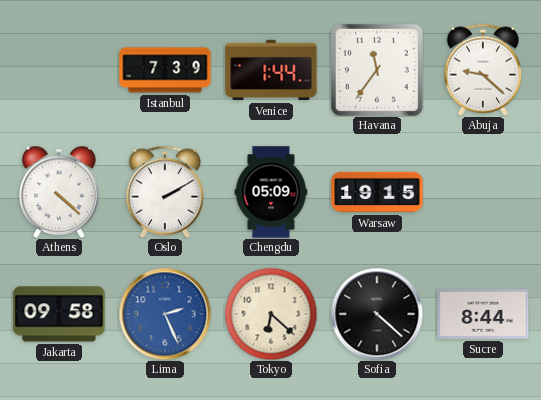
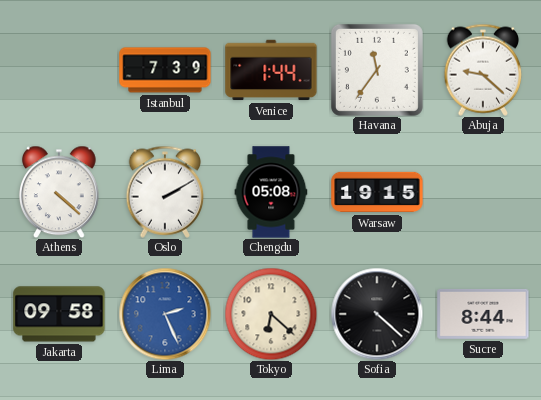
Chengdu: 05:09 -> 05:08 (271, 192)
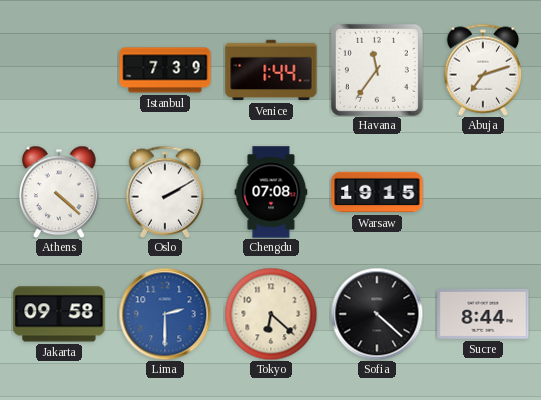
Abuja: 9:22 -> 7:12 (483, 70)
Chengdu: 05:08 -> 07:08 (271, 192)
Lima: 2:26 -> 2:30 (165, 314)
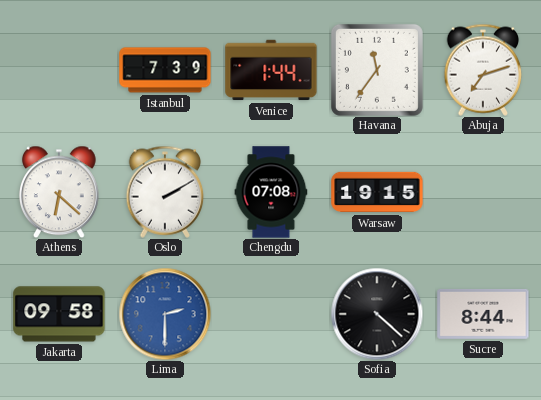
Athens: 4:22 -> 6:22 (60, 192)
Tokyo: 6:22 -> none (271, 314)
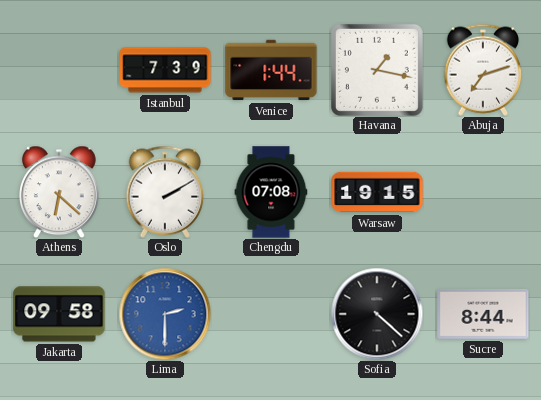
Havana: 11:36 -> 1:17 (377, 70)
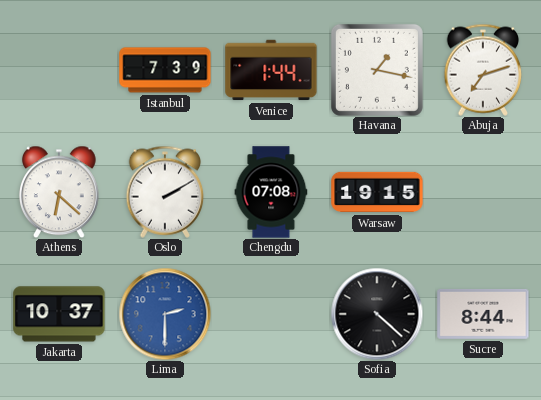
Jakarta: 09:58 -> 10:37 (59, 314)
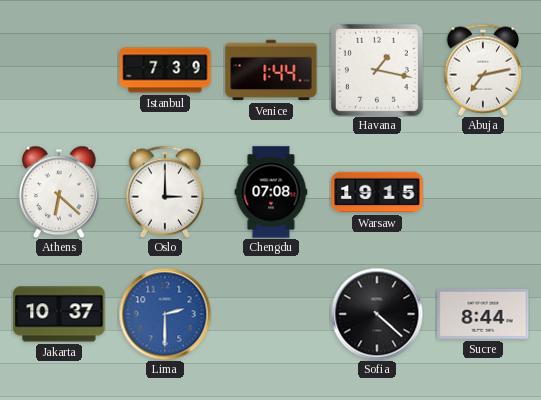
Abuja: 7:12 -> 7:13 (483, 70)
Oslo: 2:10 -> 3:00 (165, 192)
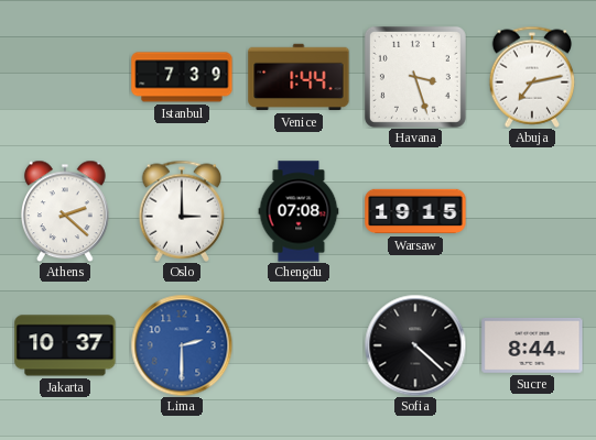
Havana: 1:17 -> 3:27 (415, 77)
Athens: 6:22 -> 2:22 (66, 211)
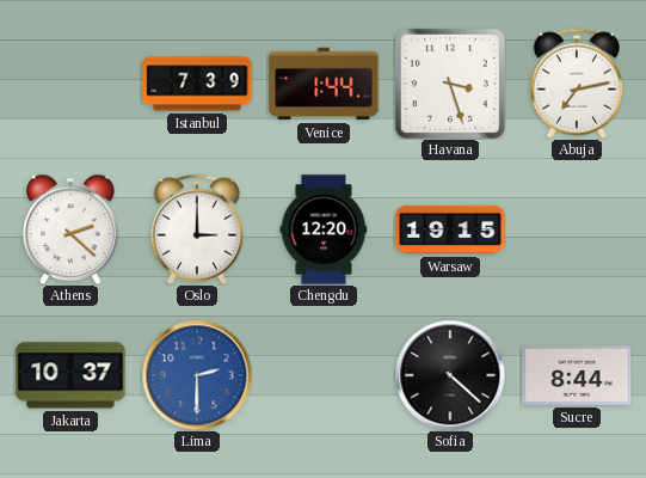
Chengdu: 07:08 -> 12:20 (324, 229)
